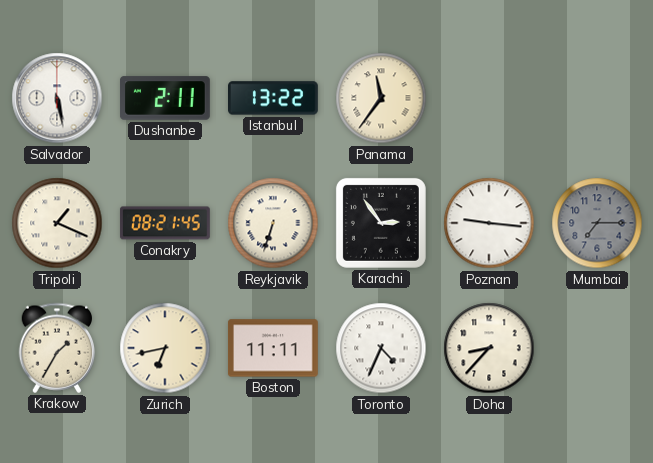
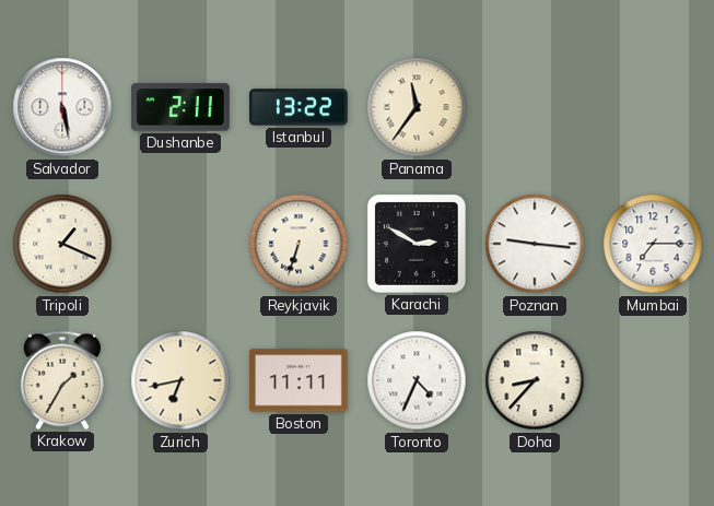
Conakry: 08:21 -> none (165, 223)
Karachi: 2:54 -> 2:50 (417, 244)
Mumbai dial: grey -> white (653, 244)
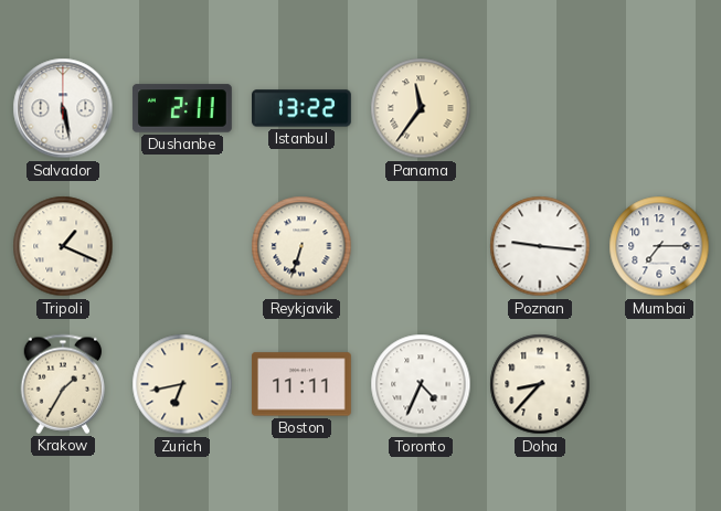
Karachi: 2:50 -> none (417, 244)
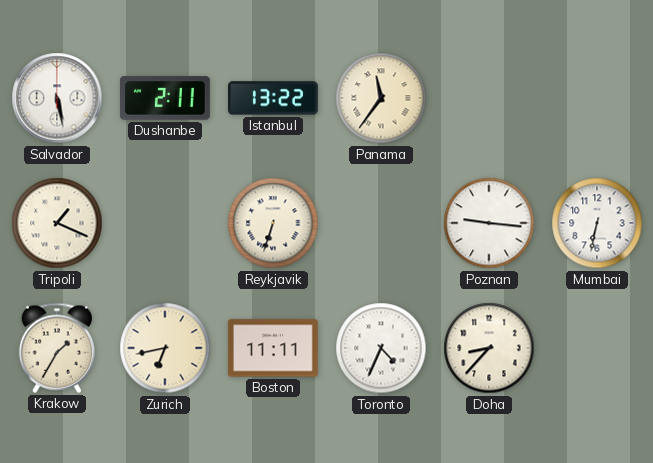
Mumbai: 7:15 -> 6:32 (597, 223)
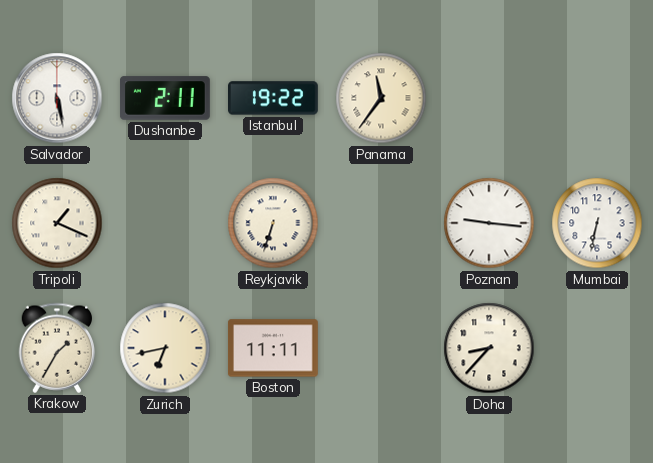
Istanbul: 13:22 -> 19:22 (274, 98)
Toronto: 4:34 -> none (381, 348)
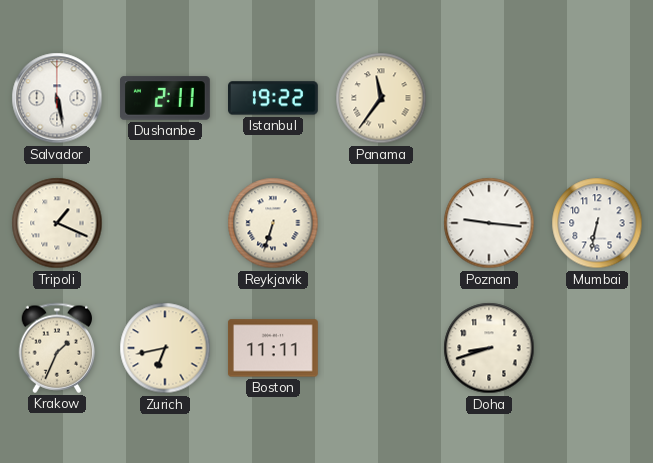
Krakow: 1:35 -> 1:34 (57, 348)
Doha: 8:37 -> 8:42 (489, 348)
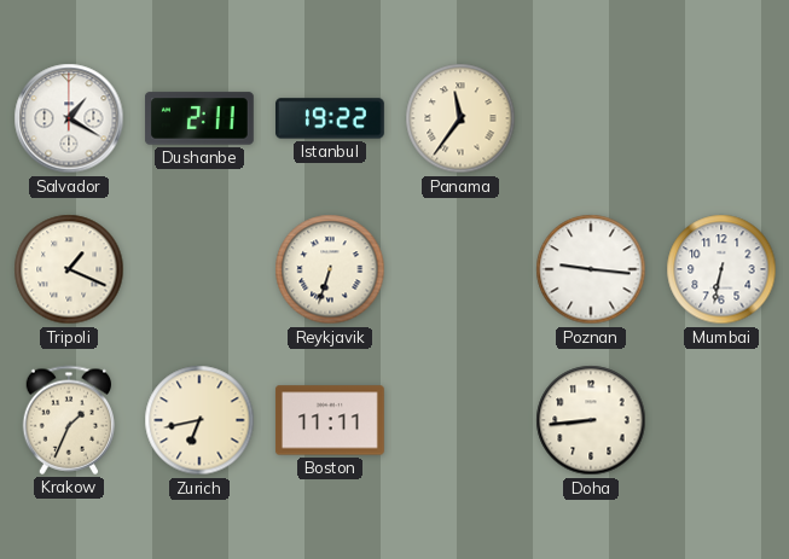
Salvador: 5:28 -> 1:20 (69, 118)
Doha: 8:42 -> 8:44 (591, 420)
